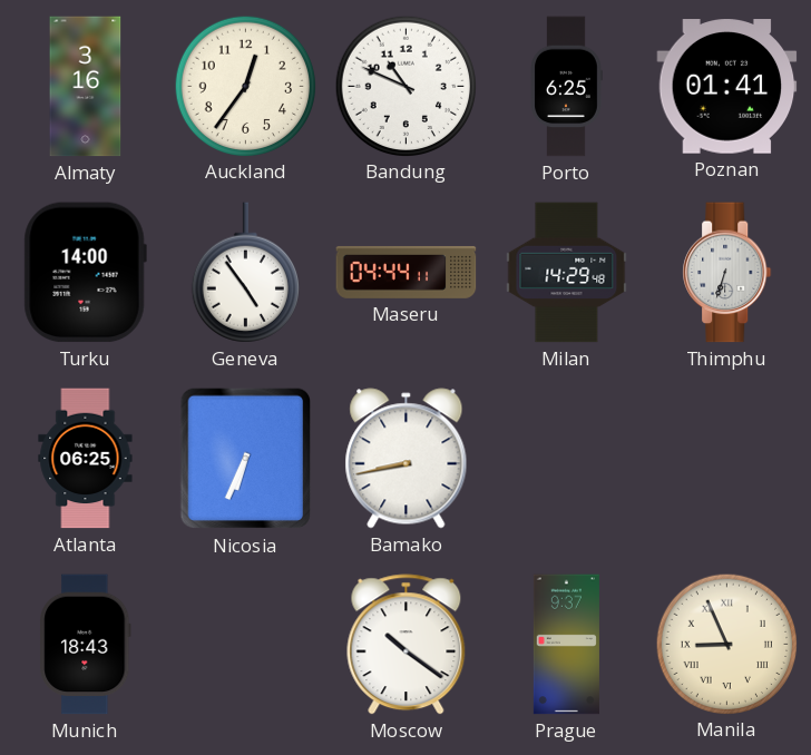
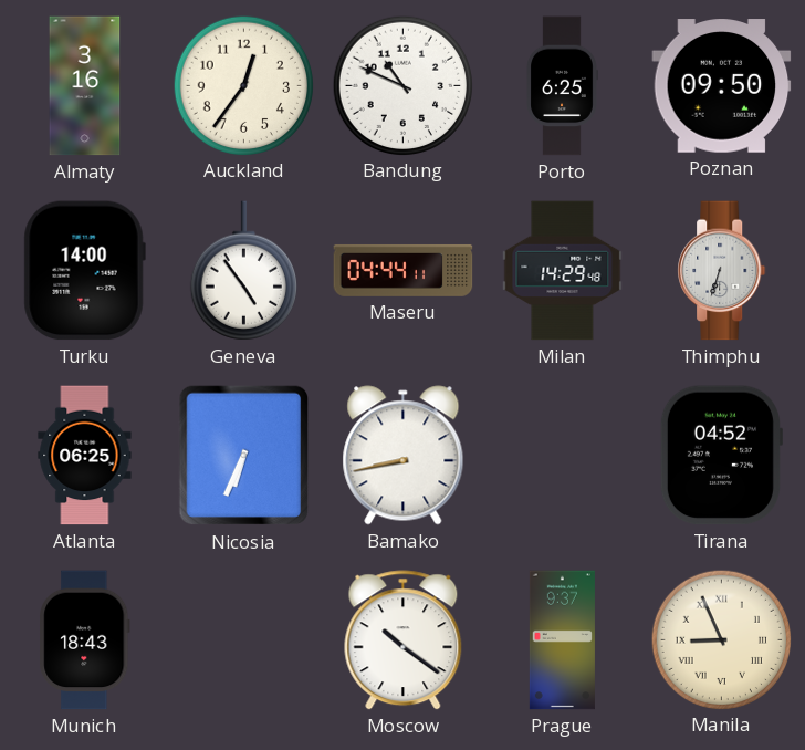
Poznan: 01:41 -> 09:50 (722, 86)
Tirana: none -> 04:52 (720, 456)
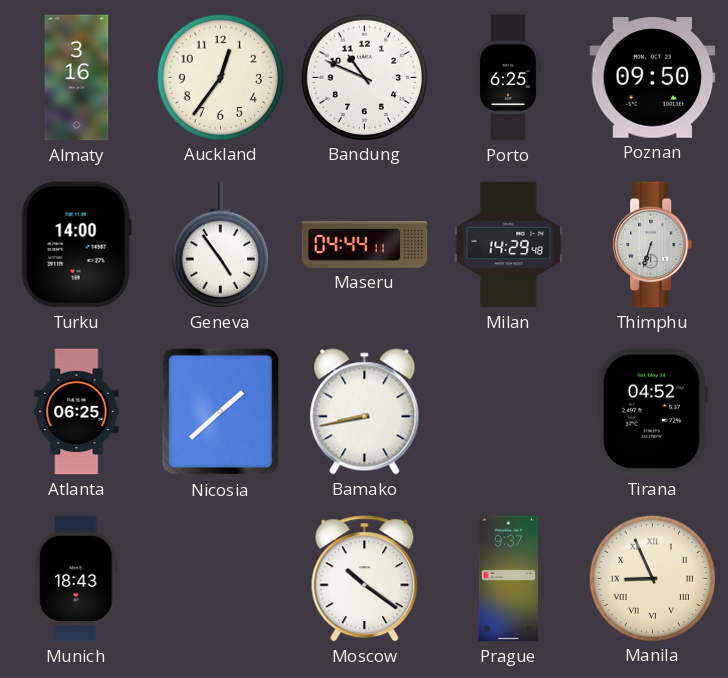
Nicosia: 6:34 -> 1:38 (221, 412)
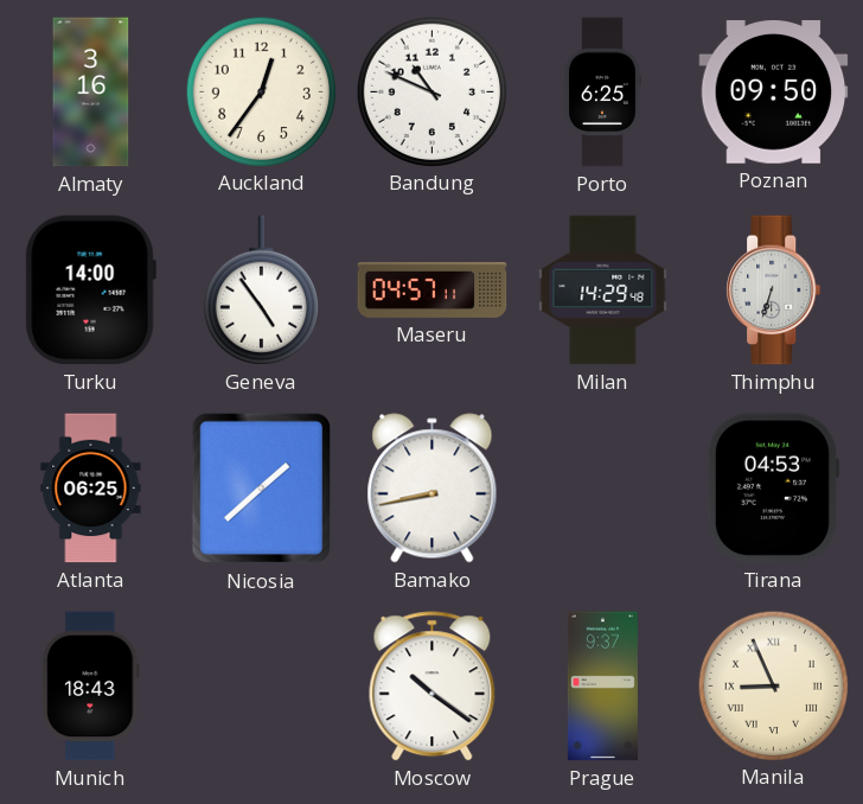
Maseru: 04:44 -> 04:57 (433, 289)
Tirana: 04:52 -> 04:53 (772, 489)
